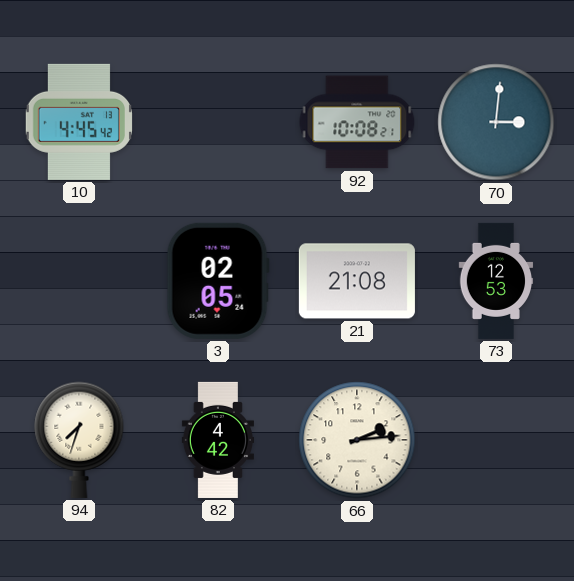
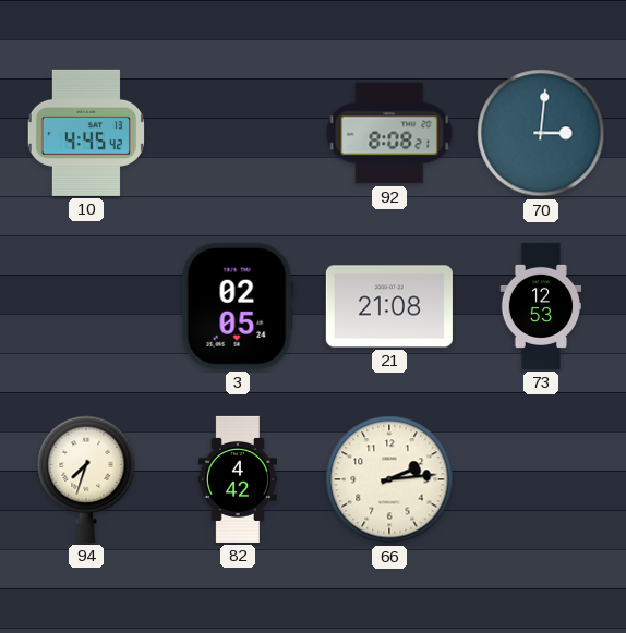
92: 10:08 -> 8:08 (389, 133)
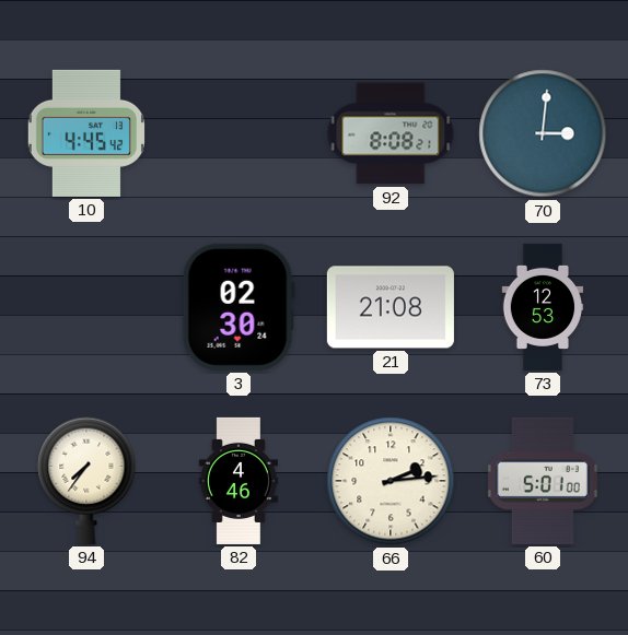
3: 02:05 -> 02:30 (239, 307)
94: 7:33 -> 7:36 (86, 481)
82: 4:42 -> 4:46 (239, 481)
60: none -> 5:01 (543, 481)
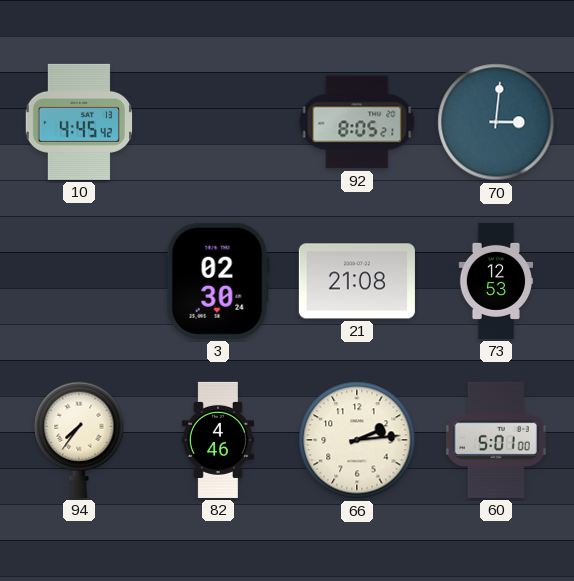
92: 8:08 -> 8:05 (357, 122)
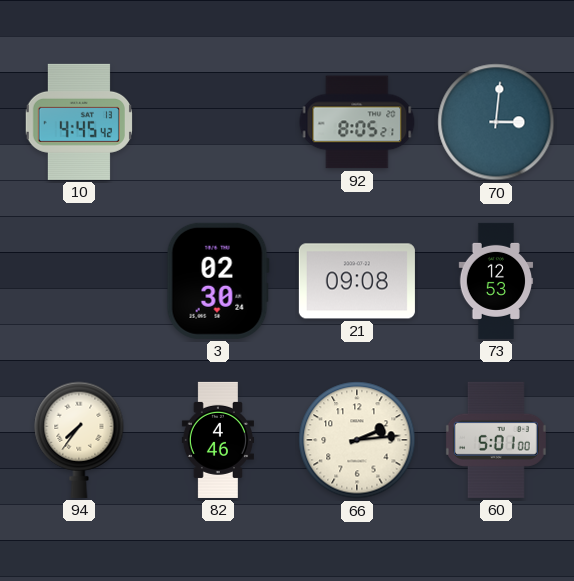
21: 21:08 -> 09:08 (357, 281)
